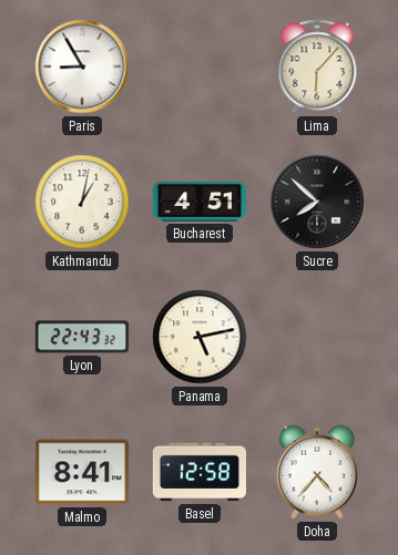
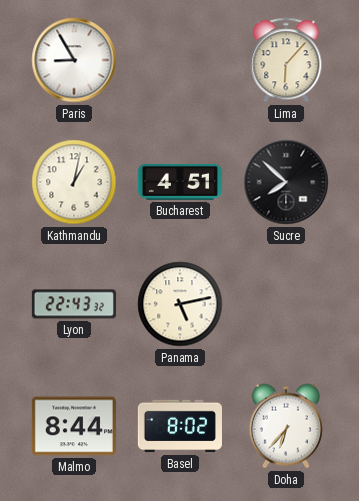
Malmo: 8:41 -> 8:44 (74, 426)
Basel: 12:58 -> 8:02 (180, 426)
Doha: 4:37 -> 6:37 (286, 426)
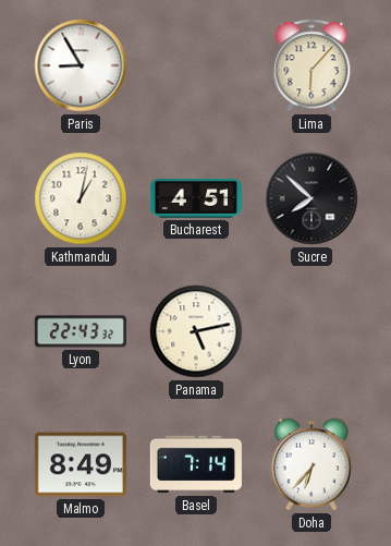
Malmo: 8:44 -> 8:49 (81, 464)
Basel: 8:02 -> 7:14 (196, 464)
